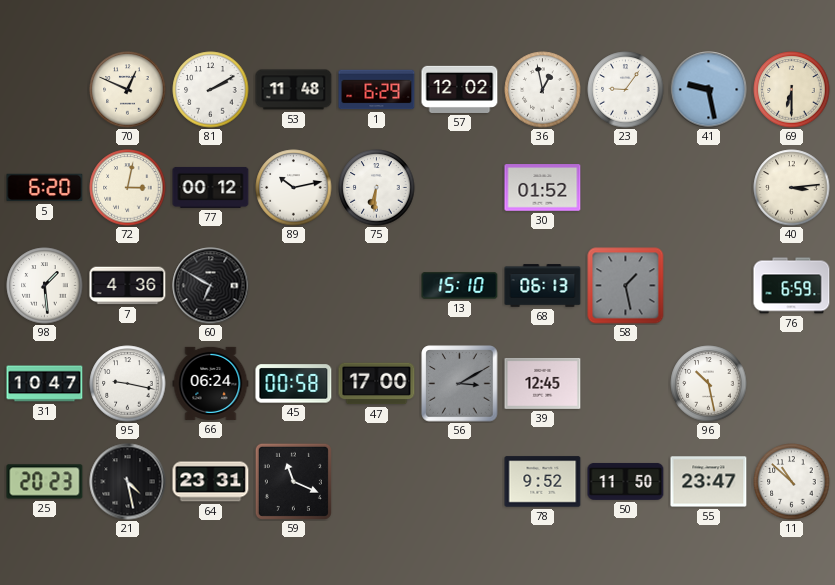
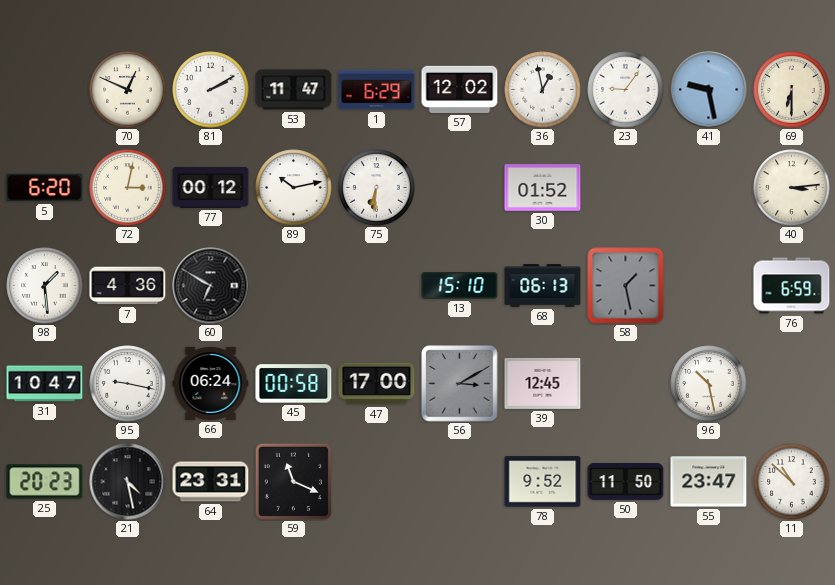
53: 11:48 -> 11:47 (294, 90)
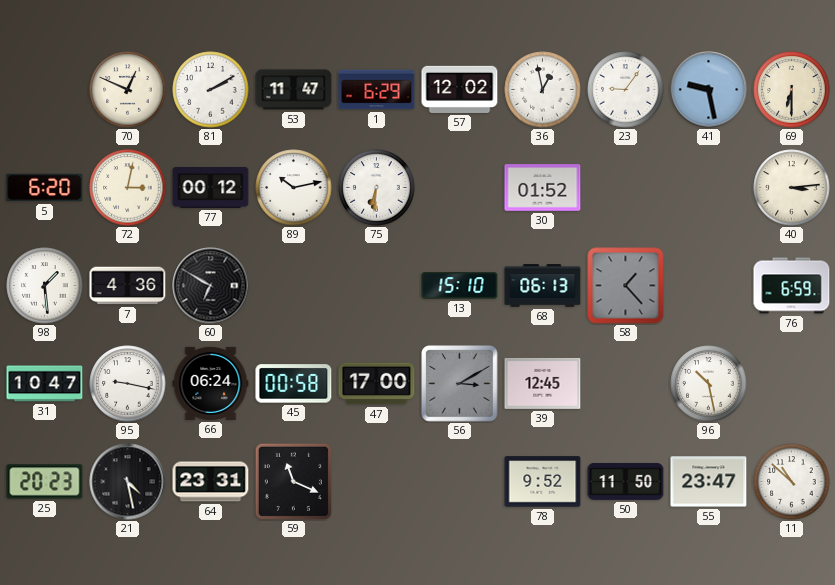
58: 1:28 -> 1:23 (626, 286)
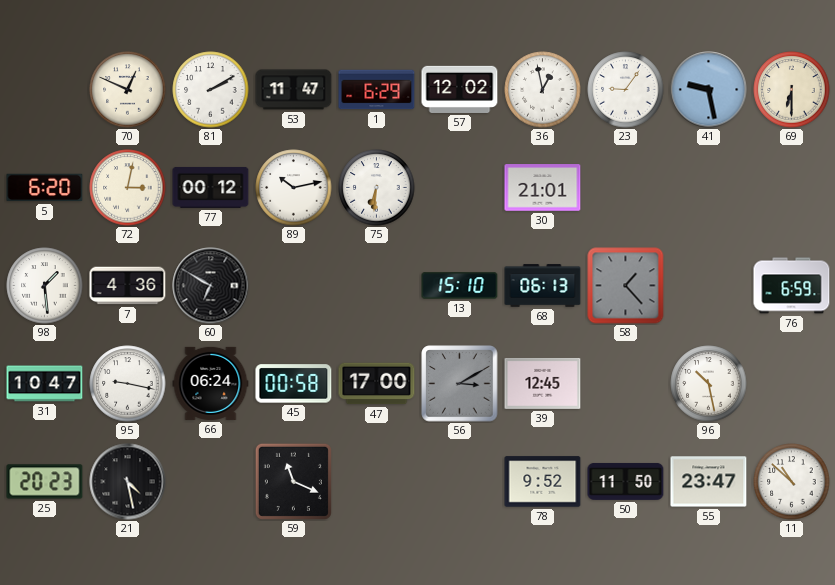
30: 01:52 -> 21:01 (543, 188)
40: 3:14 -> none (792, 188)
64: 23:31 -> none (211, 482)
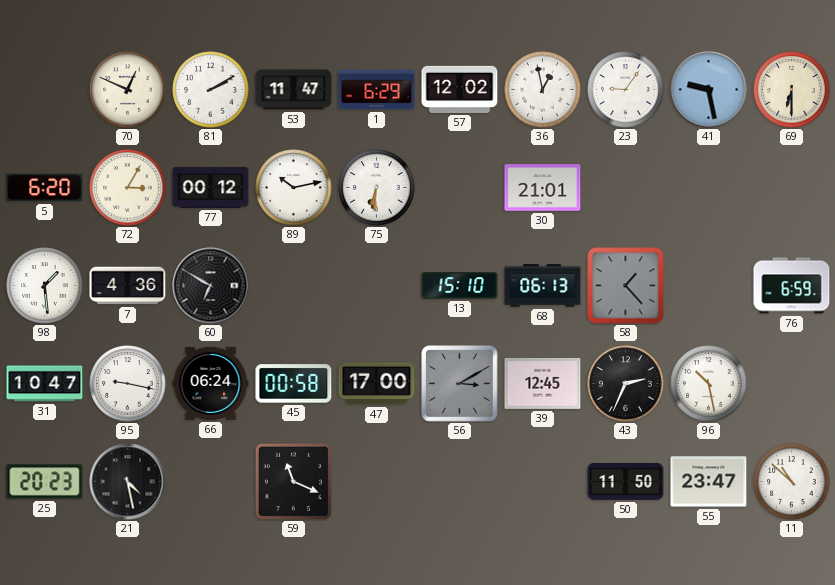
72: 3:02 -> 3:05 (128, 188)
43: none -> 2:34 (626, 384)
78: 9:52 -> none (543, 482)
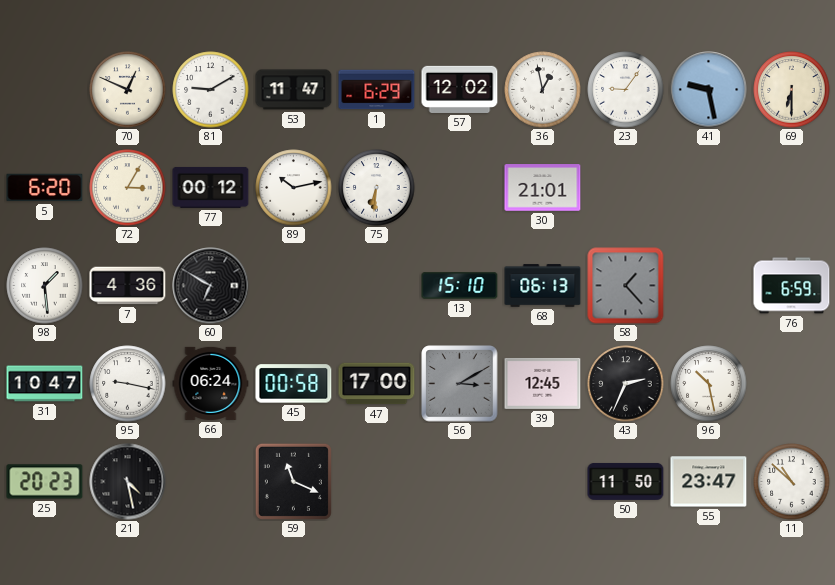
81: 2:10 -> 9:10 (211, 90)
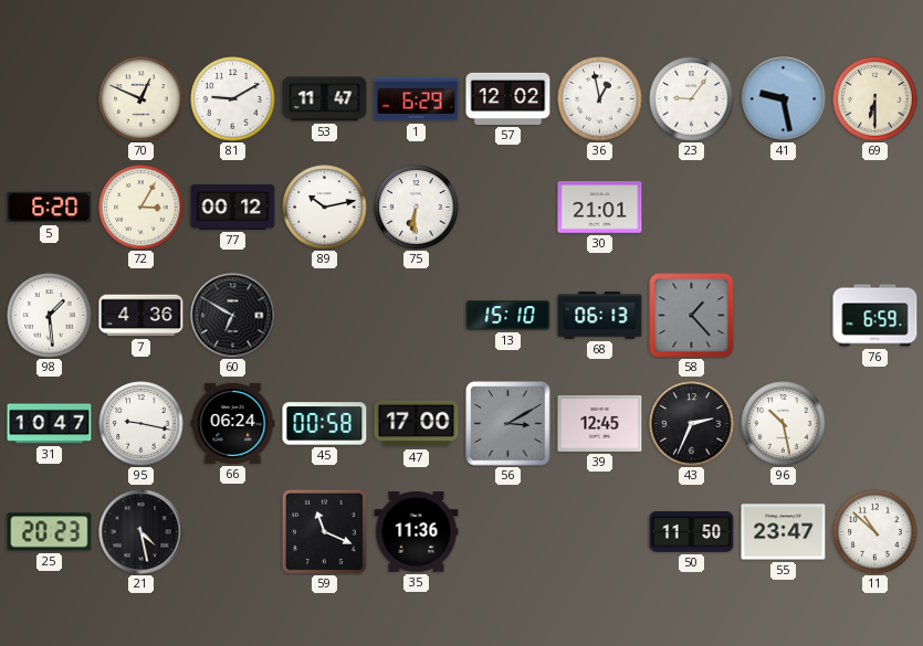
35: none -> 11:36 (417, 532)
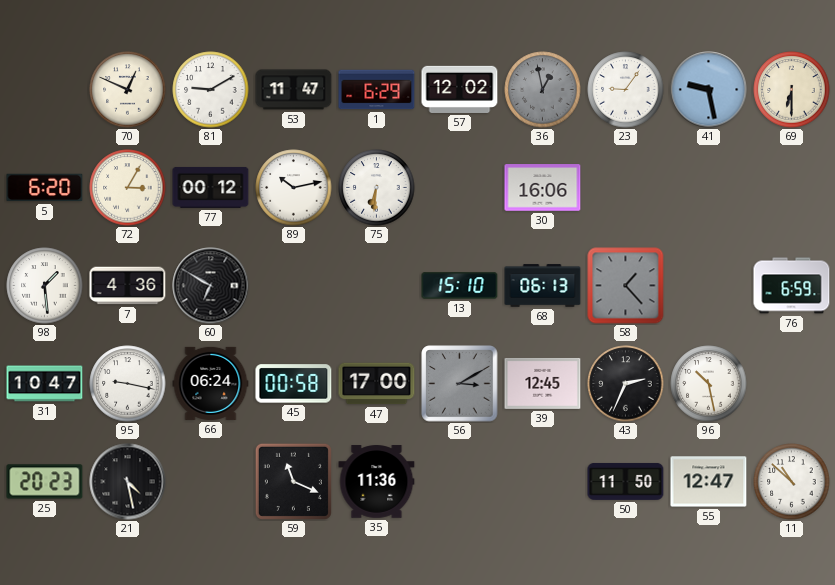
36 dial: white -> grey (543, 90)
30: 21:01 -> 16:06 (543, 188)
55: 23:47 -> 12:47 (709, 482)
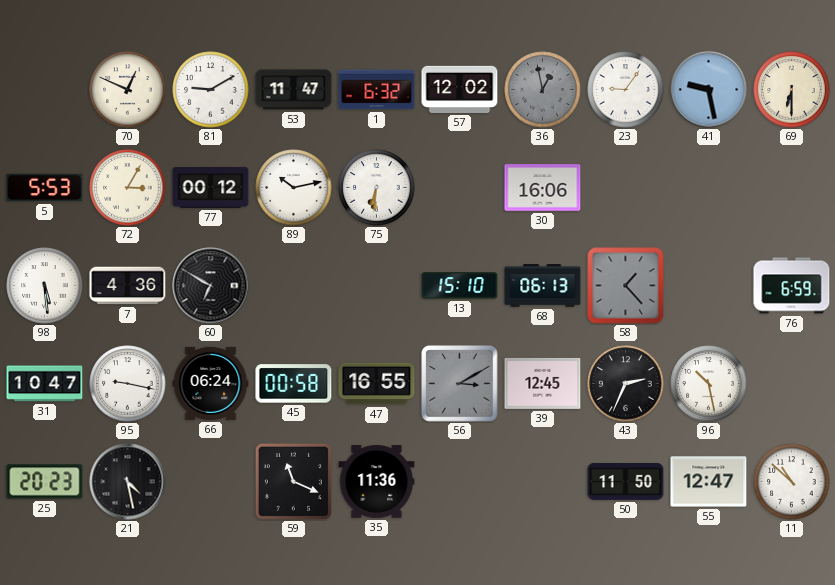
1: 6:29 -> 6:32 (377, 90)
5: 6:20 -> 5:53 (45, 188)
98: 1:29 -> 5:29 (45, 286)
47: 17:00 -> 16:55 (377, 384)
